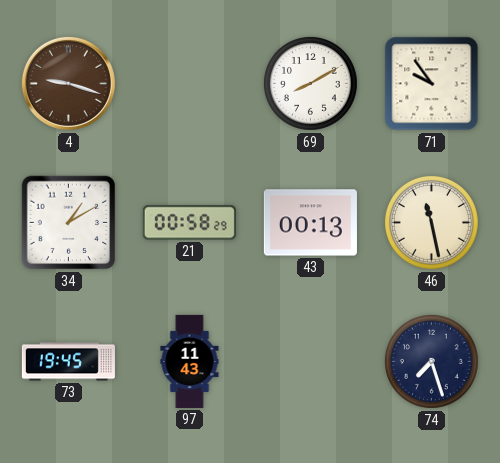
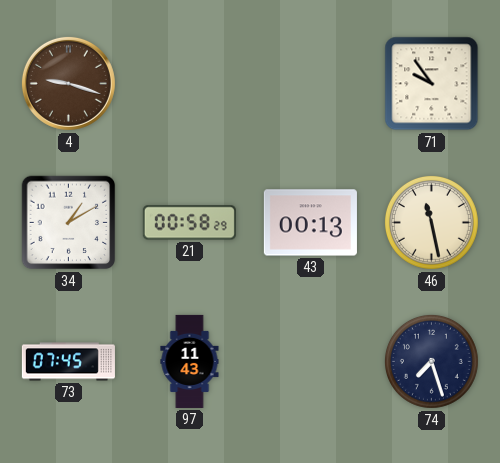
69: 8:10 -> none (310, 83)
73: 19:45 -> 07:45 (68, 362)
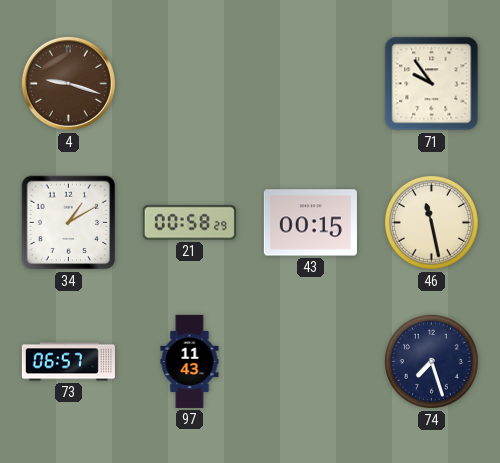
43: 00:13 -> 00:15 (310, 223)
73: 07:45 -> 06:57 (68, 362)
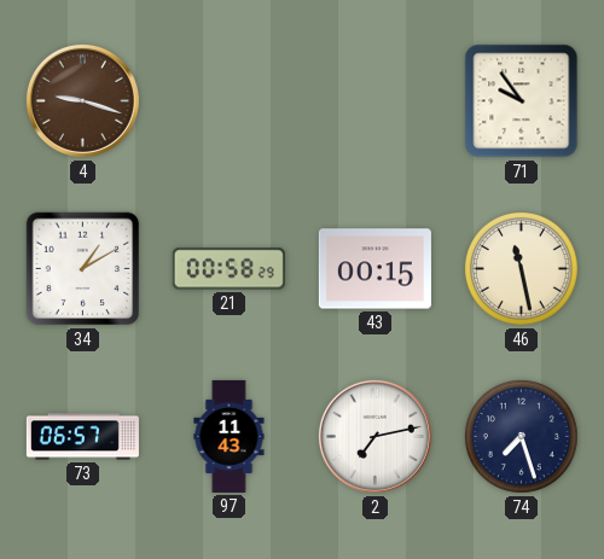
2: none -> 7:13 (374, 436)
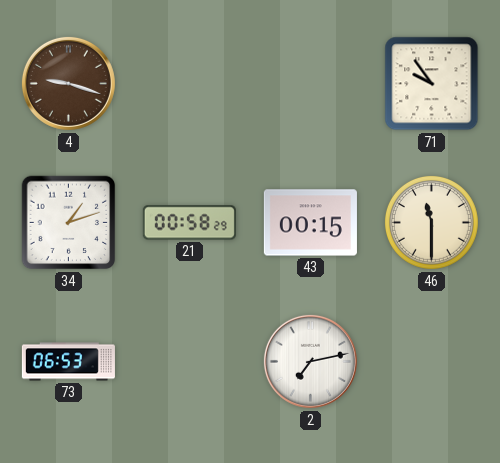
34: 1:10 -> 1:12 (69, 223)
46: 11:28 -> 11:30 (431, 222)
73: 06:57 -> 06:53 (68, 362)
97: 11:43 -> none (230, 436)
74: 7:27 -> none (521, 436)
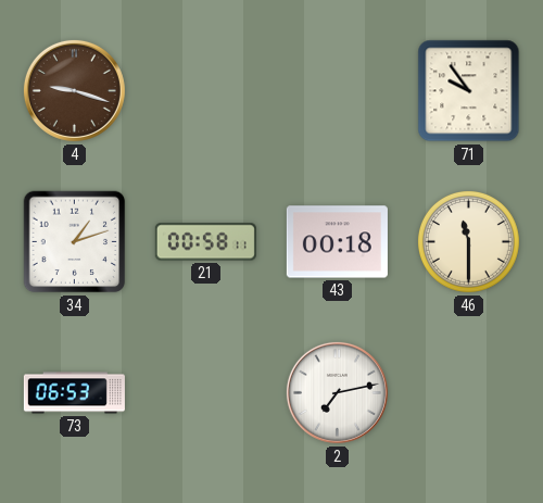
21: 00:58:29 -> 00:58:11 (205, 242)
43: 00:15 -> 00:18 (337, 242)
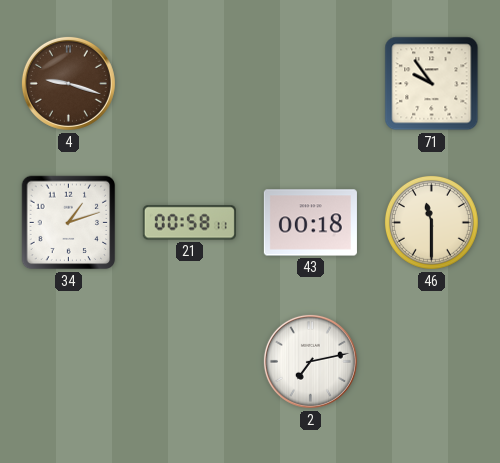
73: 06:53 -> none (74, 393)
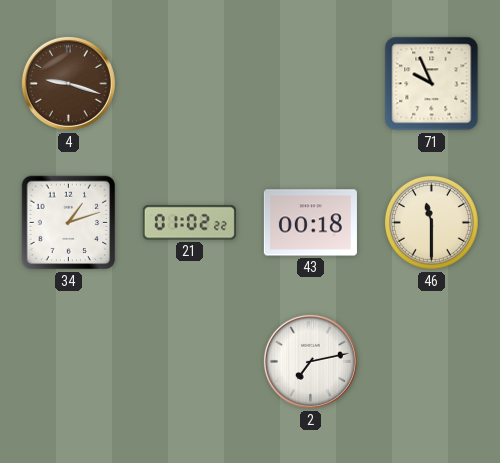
71: 9:54 -> 9:56 (432, 84)
21: 00:58 -> 01:02 (189, 223)
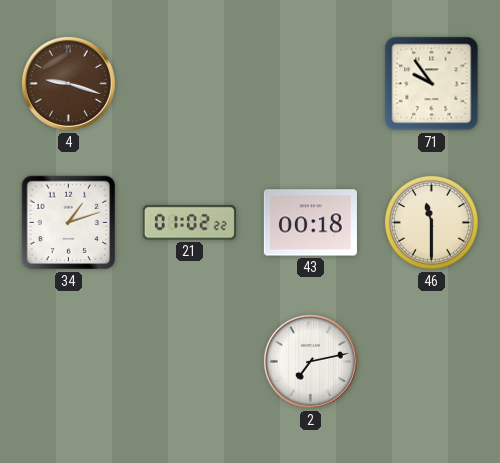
71: 9:56 -> 9:54 (432, 84)
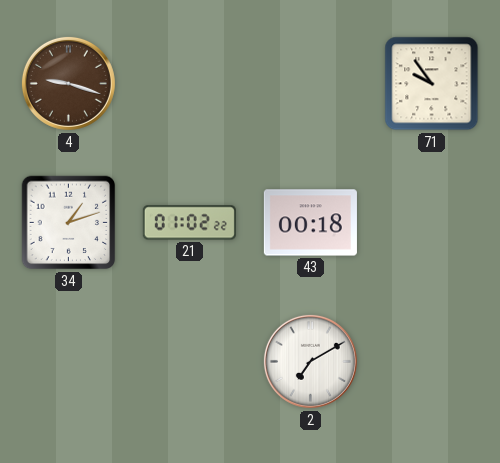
46: 11:30 -> none (431, 222)
2: 7:13 -> 7:10 (310, 361)
